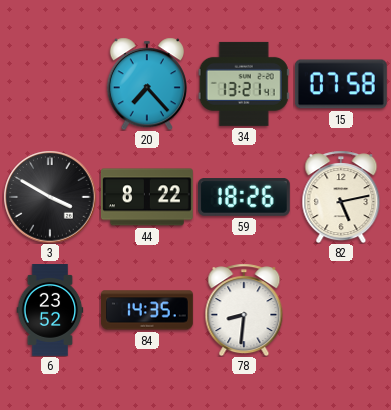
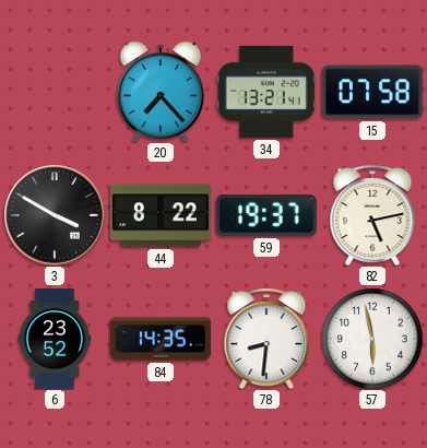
59: 18:26 -> 19:37 (266, 216)
57: none -> 5:58 (372, 339)
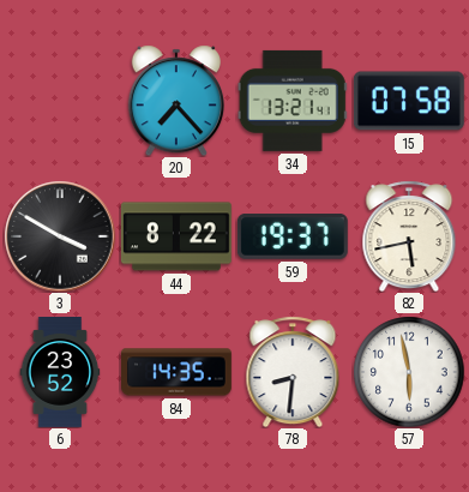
82: 5:13 -> 5:43 (409, 236)
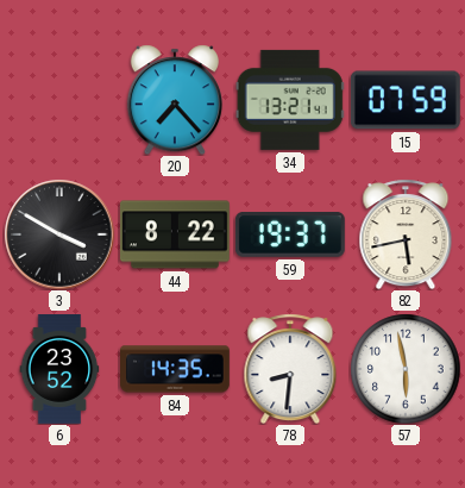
15: 07:58 -> 07:59 (406, 100)
